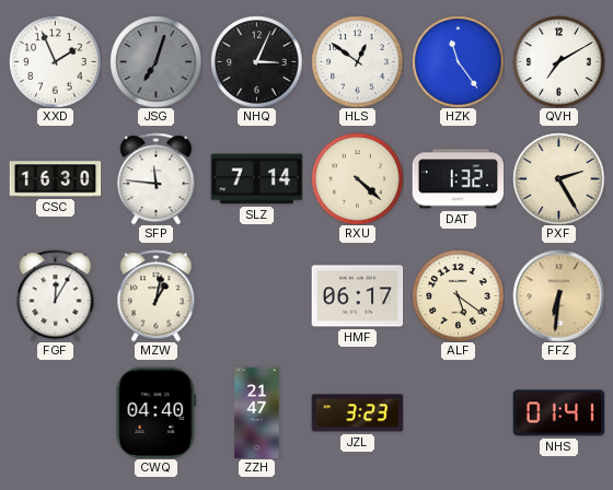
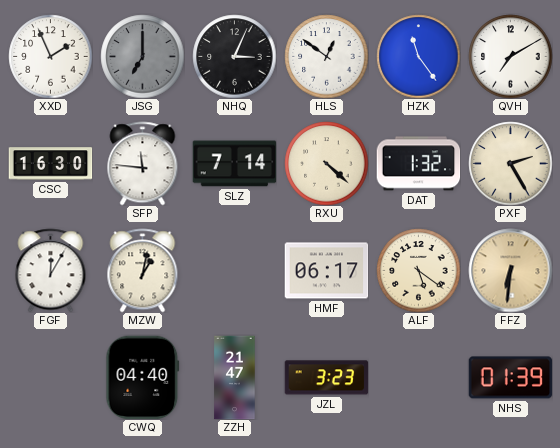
JSG: 7:03 -> 7:00 (142, 56)
NHS: 01:41 -> 01:39 (510, 378)
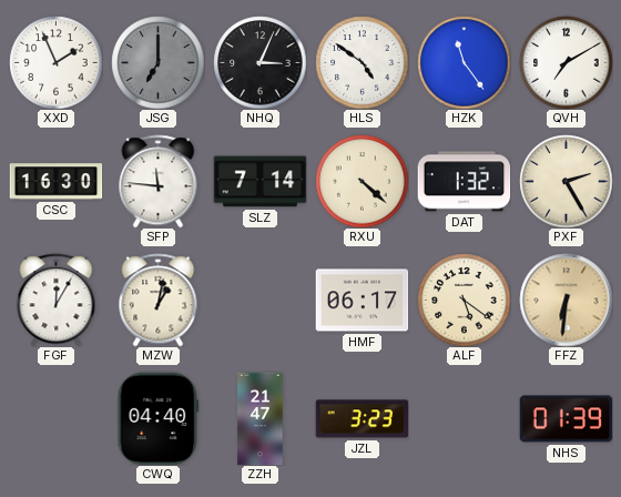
HLS: 12:51 -> 4:51 (362, 62)
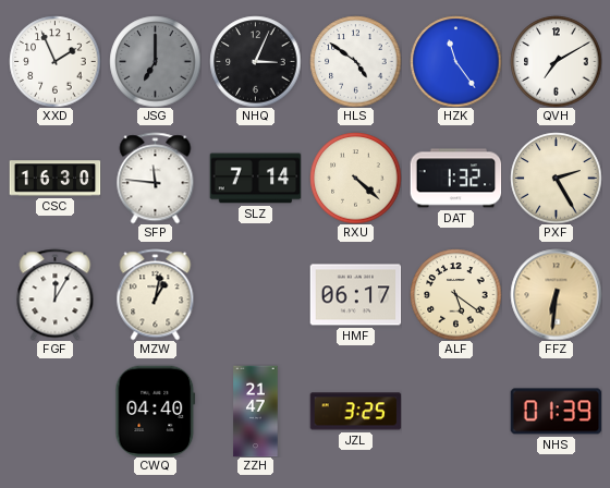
JZL: 3:23 -> 3:25 (355, 412)
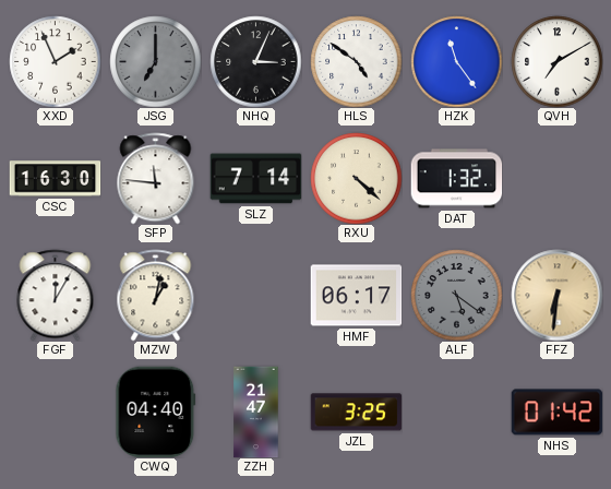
PXF: 2:25 -> none (556, 178)
ALF dial: cream -> grey (456, 295)
NHS: 01:39 -> 01:42 (556, 413)
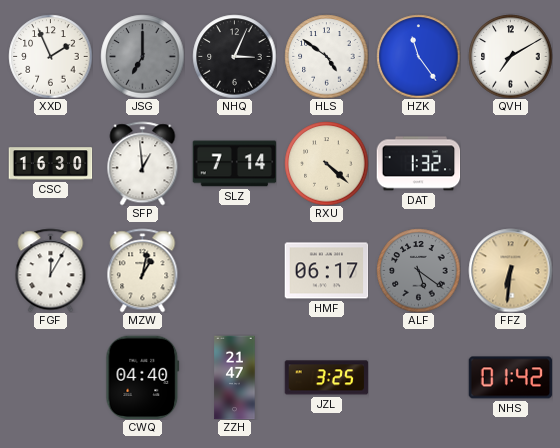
SFP: 11:46 -> 12:59 (143, 163)
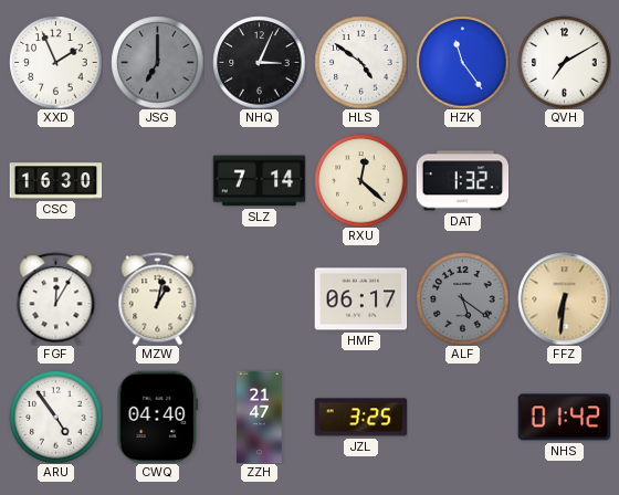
SFP: 12:59 -> none (143, 163)
RXU: 4:22 -> 12:22 (360, 180)
ARU: none -> 4:54 (55, 417)
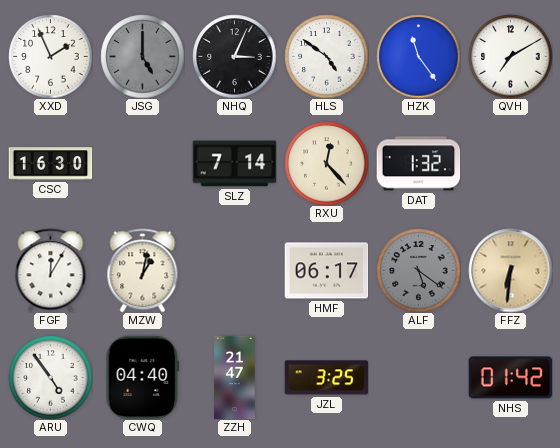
JSG: 7:00 -> 5:00 (142, 56)
RXU: 12:22 -> 12:23 (326, 163)
